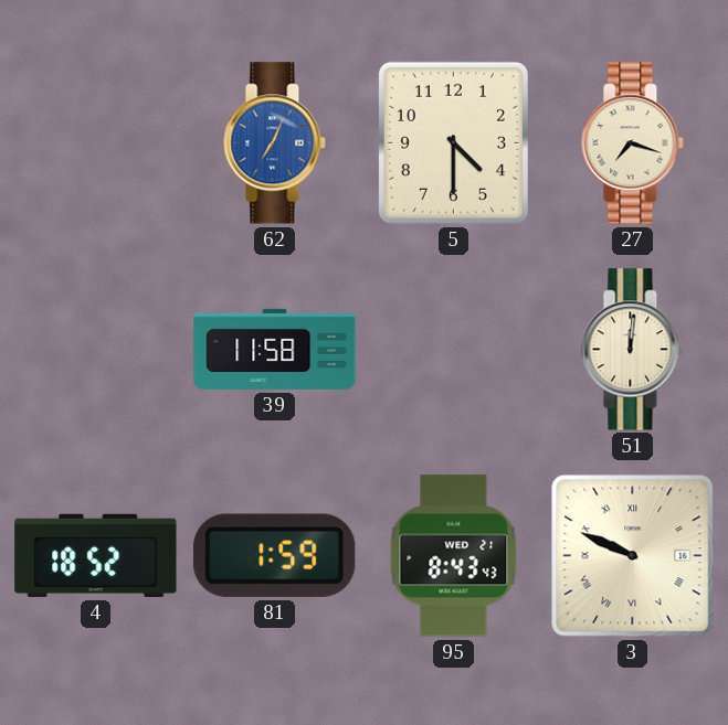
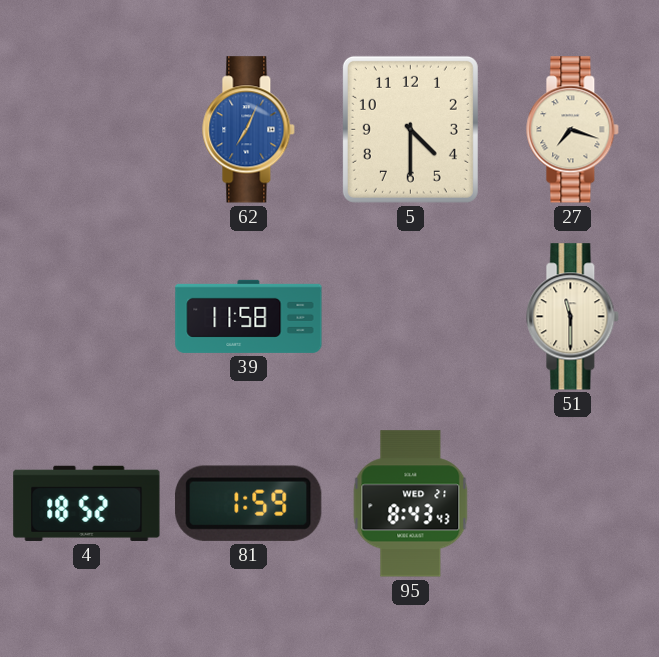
51: 12:01 -> 11:30 (573, 317)
3: 9:49 -> none (633, 556)
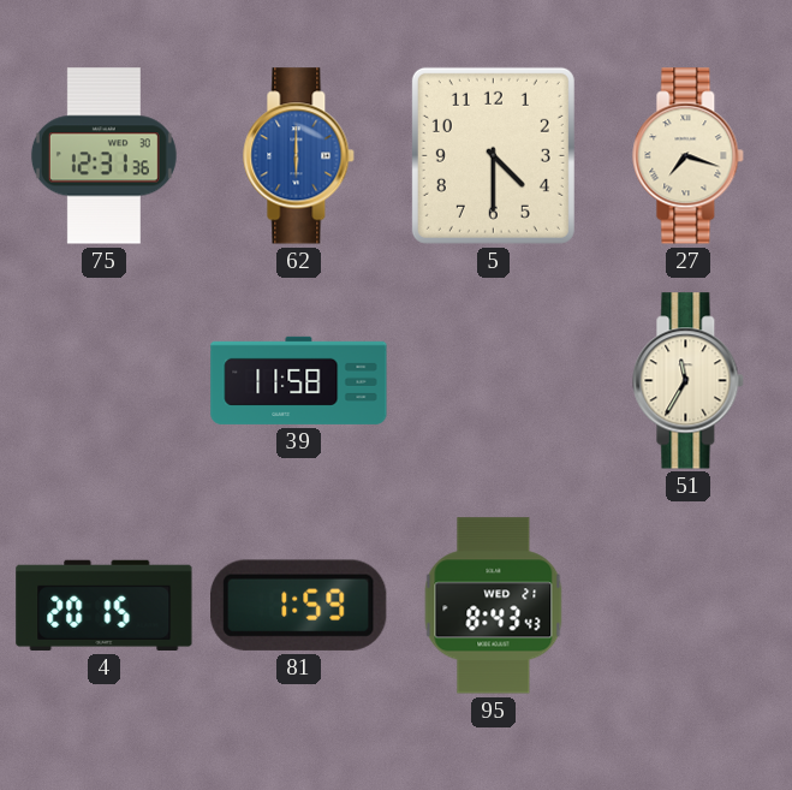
75: none -> 12:31 (103, 156)
62: 7:04 -> 6:00 (299, 156)
51: 11:30 -> 11:35 (689, 381)
4: 18:52 -> 20:15 (105, 605)
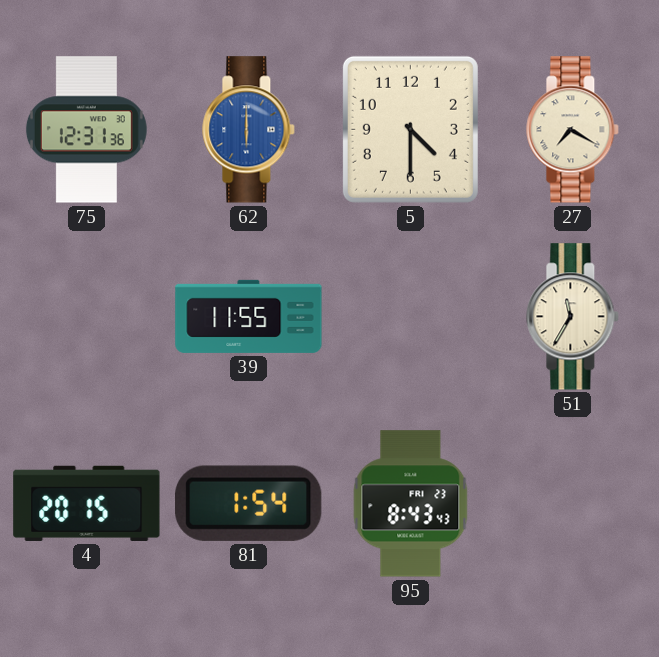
27: 7:18 -> 7:20 (573, 130)
39: 11:58 -> 11:55 (249, 316)
81: 1:59 -> 1:54 (249, 503)
95 date: WED 21 -> FRI 23 (411, 504)
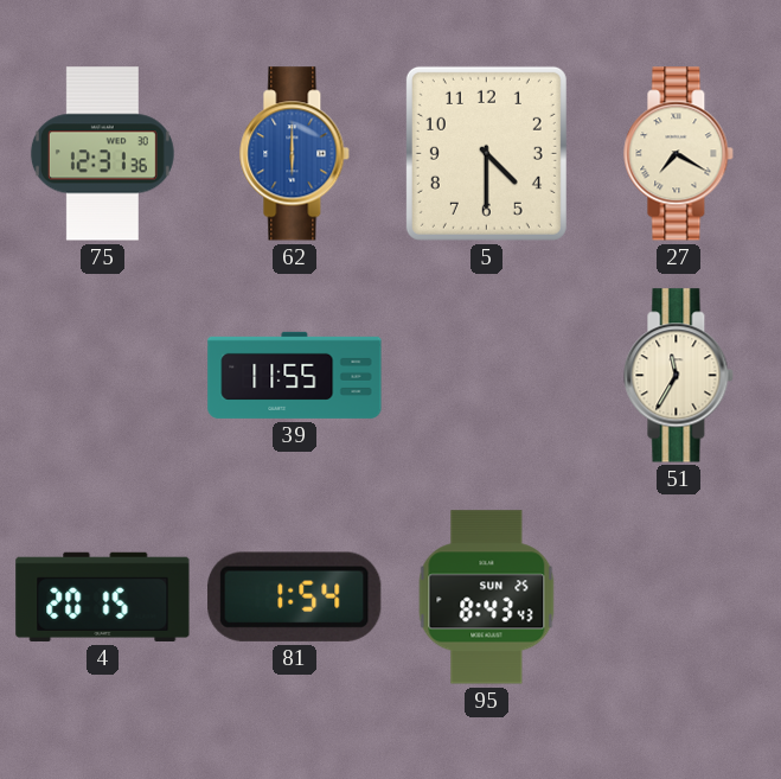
95 date: FRI 23 -> SUN 25 (487, 598)
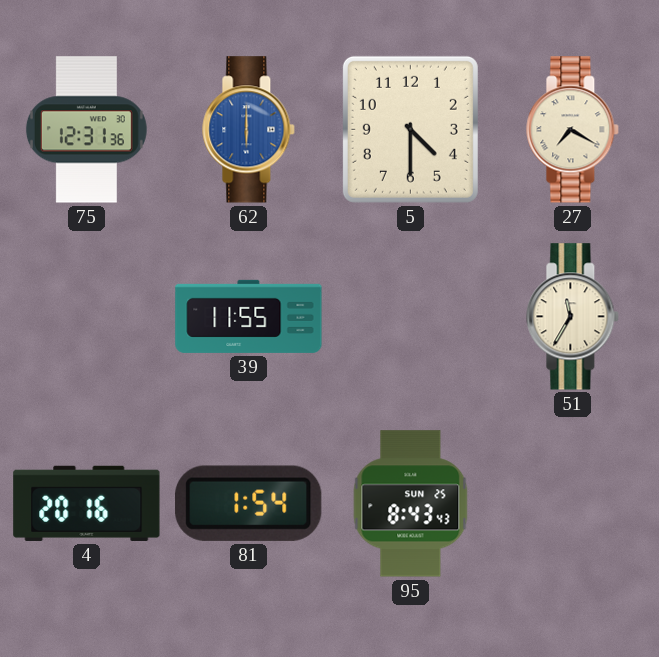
4: 20:15 -> 20:16 (87, 503)
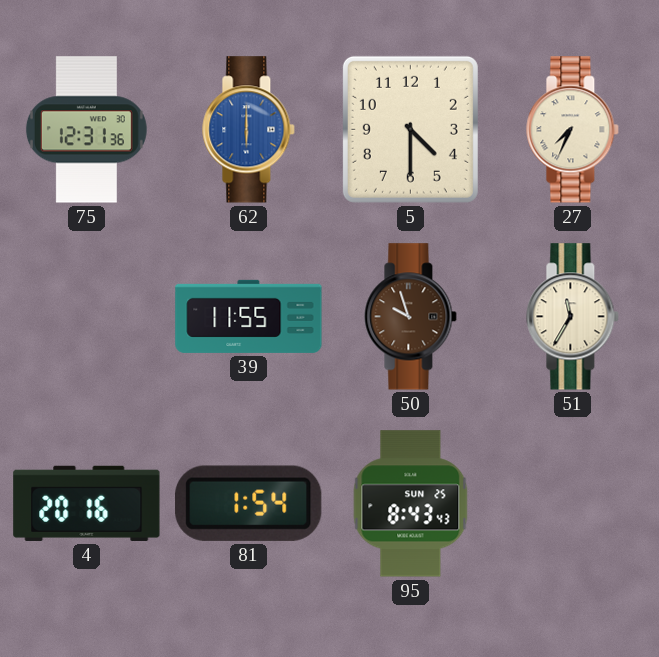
27: 7:20 -> 7:34 (573, 130)
50: none -> 9:57 (411, 317)
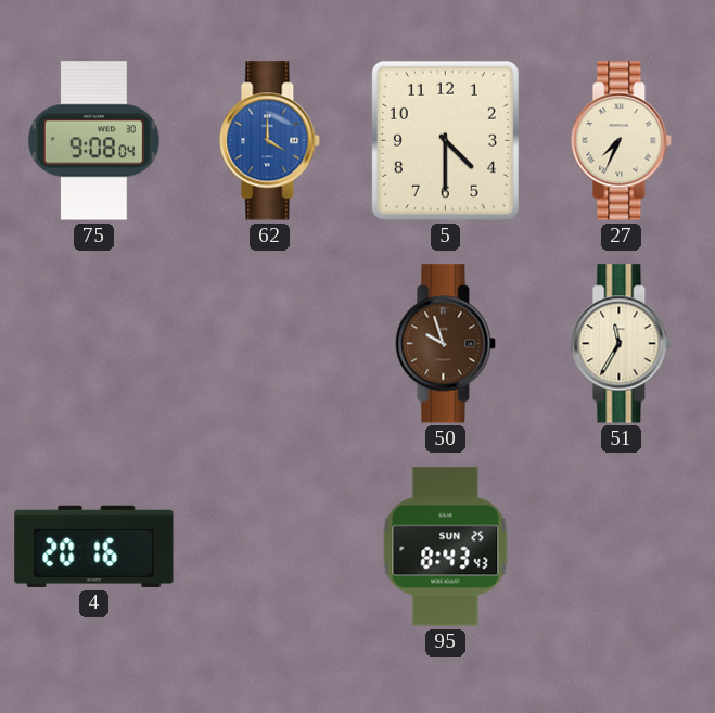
75: 12:31 -> 9:08 (93, 141)
62: 6:00 -> 4:00 (270, 141)
39: 11:55 -> none (249, 316)
81: 1:54 -> none (249, 503)
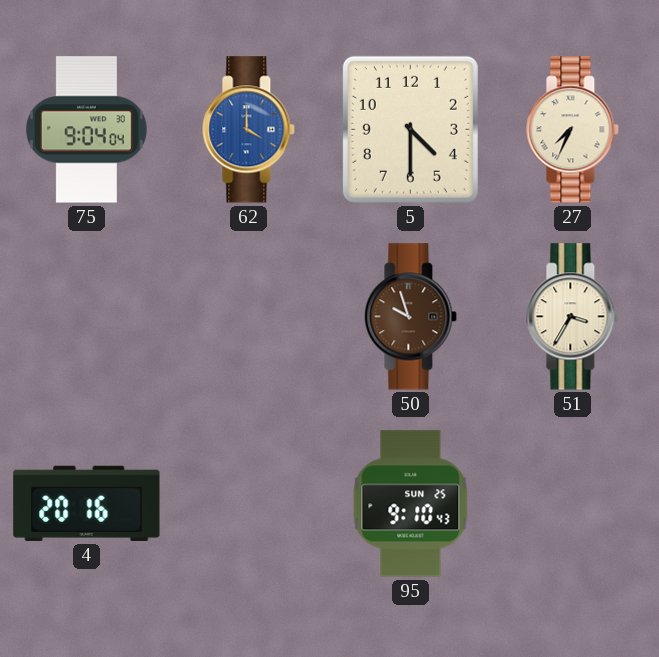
75: 9:08 -> 9:04 (86, 130)
51: 11:35 -> 3:35 (573, 317)
95: 8:43 -> 9:10 (411, 504)
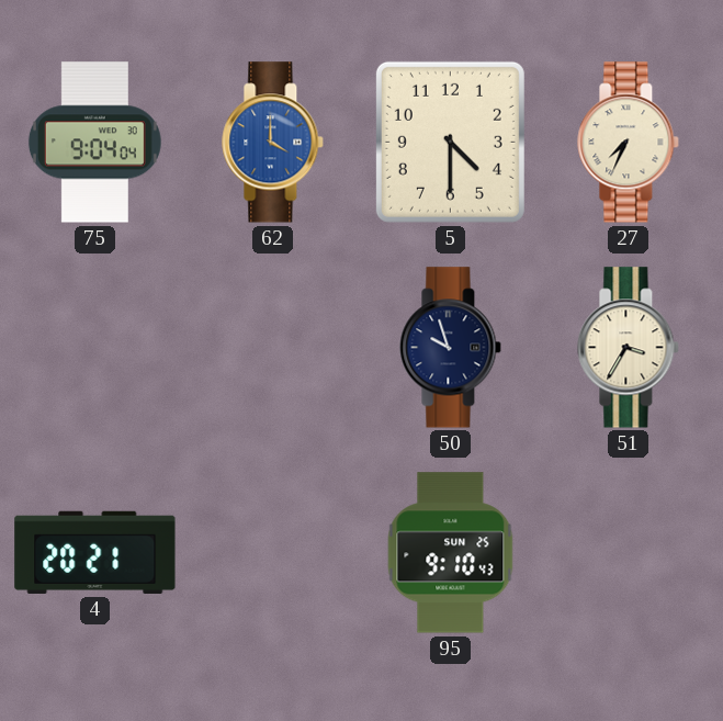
50 dial: brown -> navy (451, 348)
4: 20:16 -> 20:21 (95, 552)
